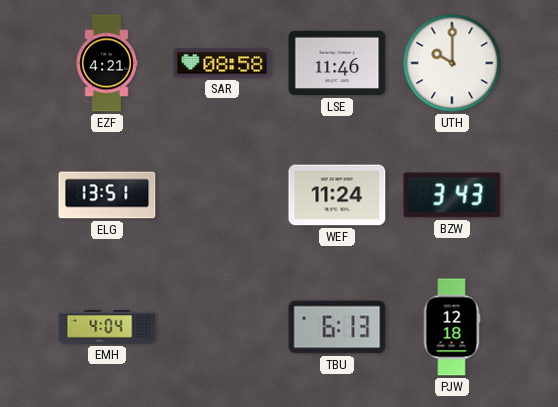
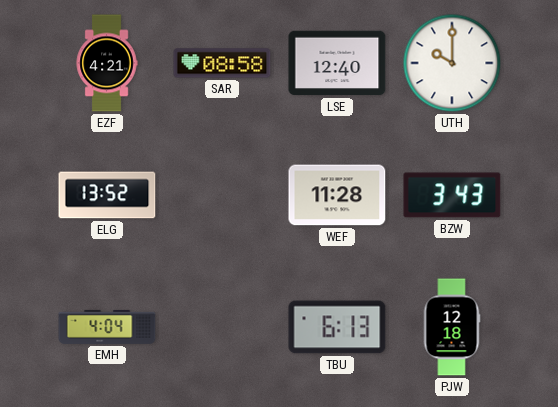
LSE: 11:46 -> 12:40 (337, 63)
ELG: 13:51 -> 13:52 (107, 195)
WEF: 11:24 -> 11:28 (337, 195)
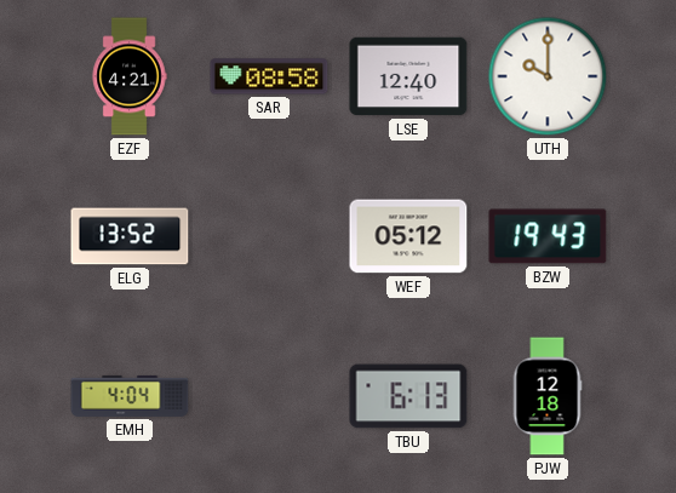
WEF: 11:28 -> 05:12 (408, 236)
BZW: 3:43 -> 19:43 (548, 236)
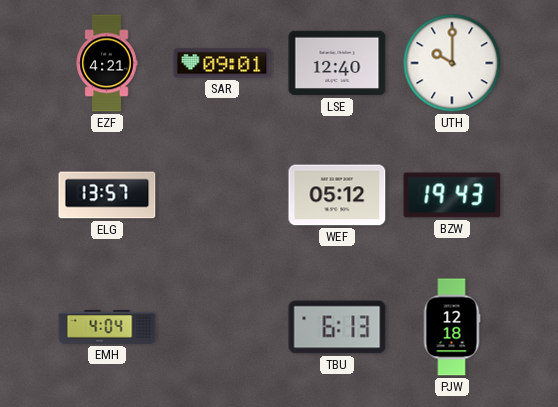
SAR: 08:58 -> 09:01 (222, 63)
ELG: 13:52 -> 13:57 (107, 195)
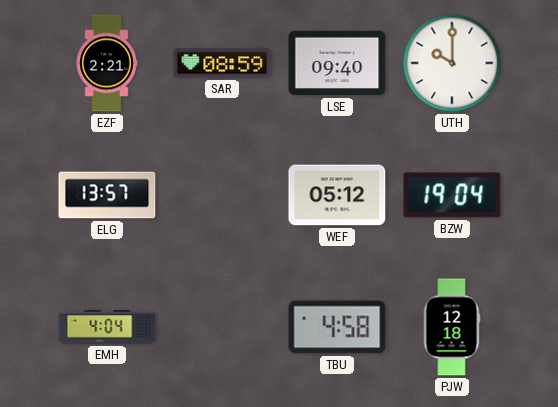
EZF: 4:21 -> 2:21 (107, 63)
SAR: 09:01 -> 08:59 (222, 63)
LSE: 12:40 -> 09:40 (337, 63)
BZW: 19:43 -> 19:04 (452, 195)
TBU: 6:13 -> 4:58 (337, 327)
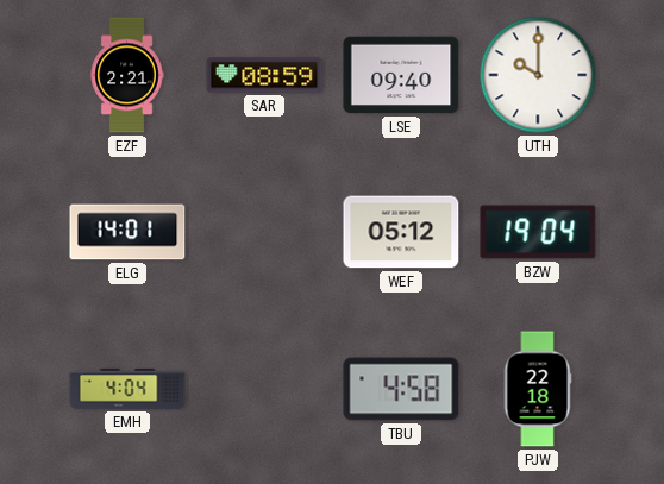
ELG: 13:57 -> 14:01 (127, 232)
PJW: 12:18 -> 22:18 (538, 389)
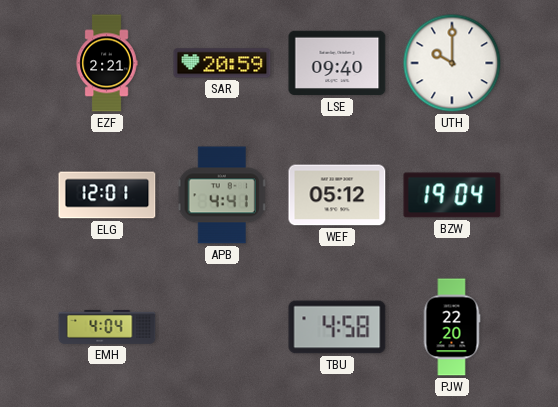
SAR: 08:59 -> 20:59 (222, 63)
ELG: 14:01 -> 12:01 (107, 195)
APB: none -> 4:41 (222, 195)
PJW: 22:18 -> 22:20 (452, 327)
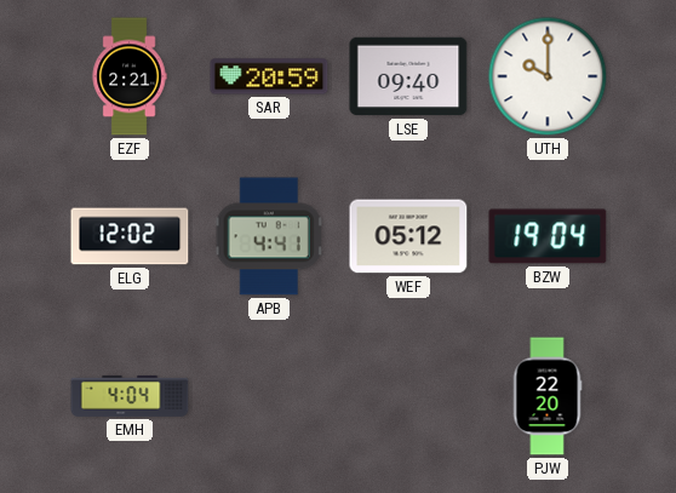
ELG: 12:01 -> 12:02 (130, 236)
TBU: 4:58 -> none (337, 327)
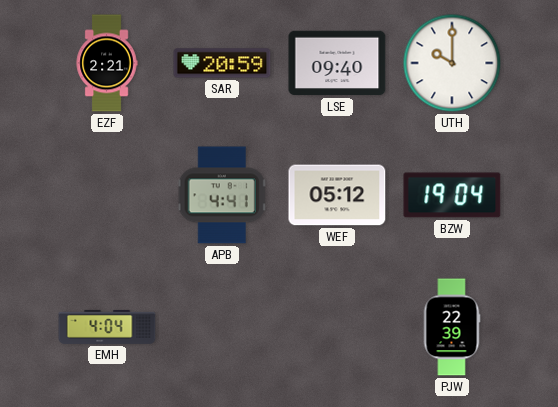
ELG: 12:02 -> none (130, 236)
PJW: 22:20 -> 22:39 (452, 327)
